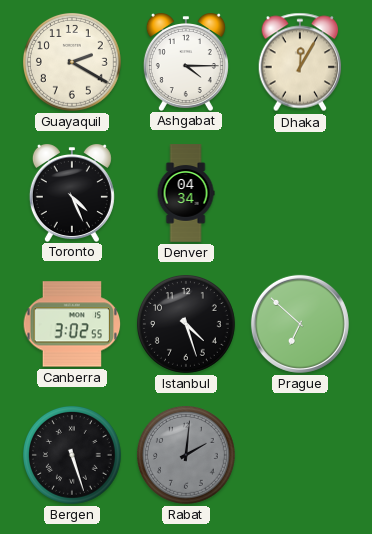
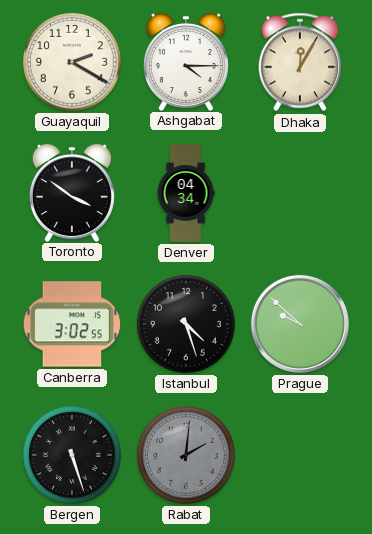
Toronto: 4:26 -> 3:51 (72, 193)
Prague: 6:52 -> 9:52 (300, 324)
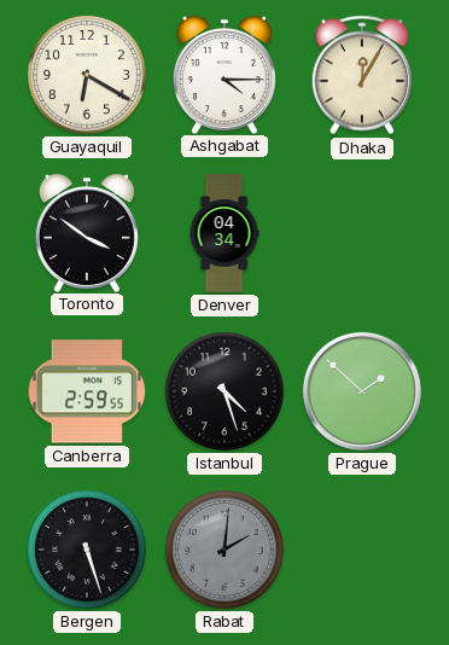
Guayaquil: 2:20 -> 6:20 (88, 76)
Canberra: 3:02 -> 2:59 (87, 391)
Prague: 9:52 -> 1:52 (362, 391)
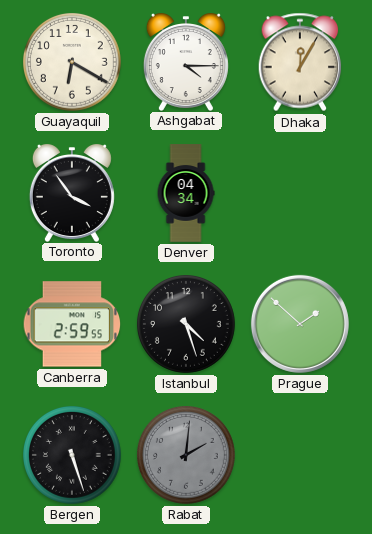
Toronto: 3:51 -> 3:54 (72, 193)
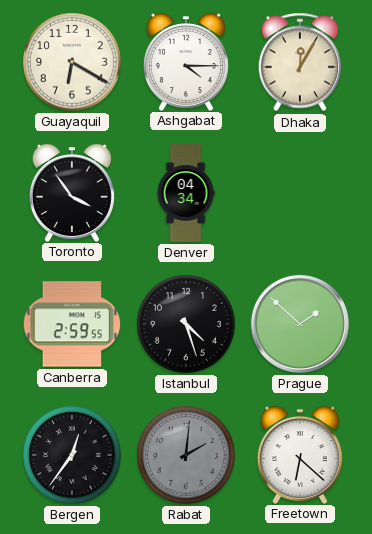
Bergen: 5:27 -> 12:36 (73, 456)
Freetown: none -> 6:22 (300, 455)
